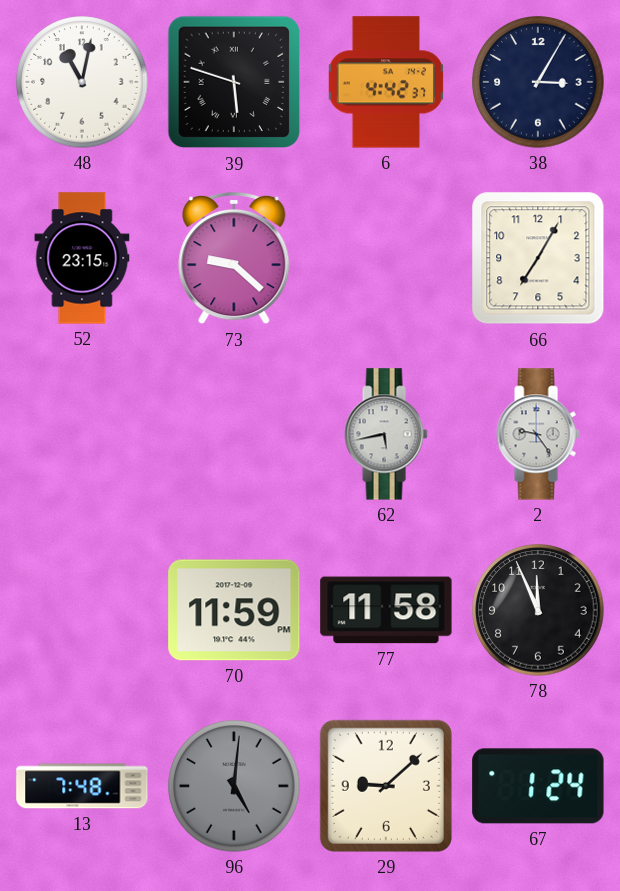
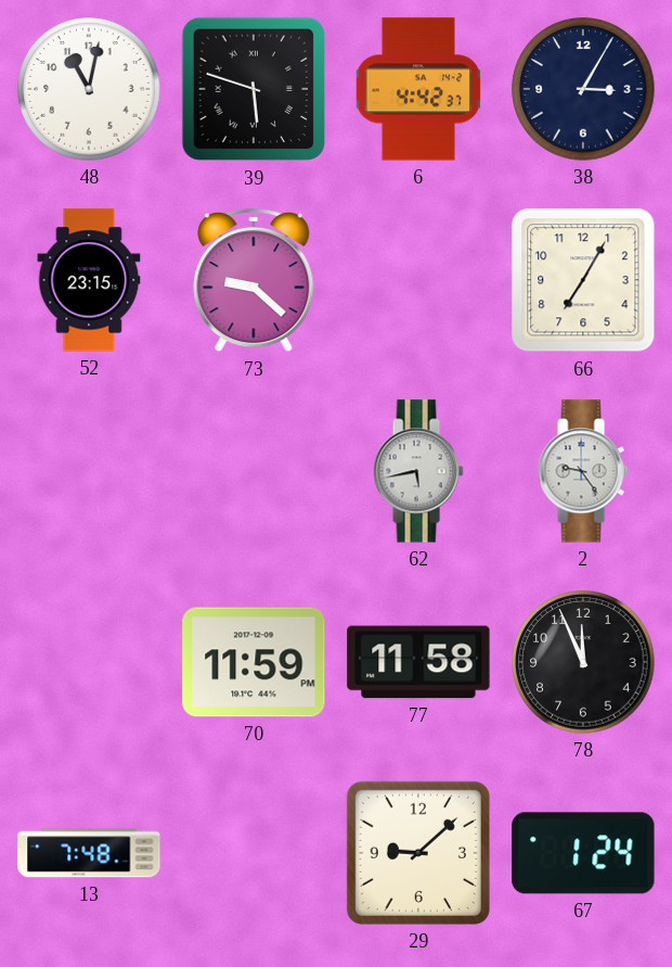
96: 5:01 -> none (234, 786)
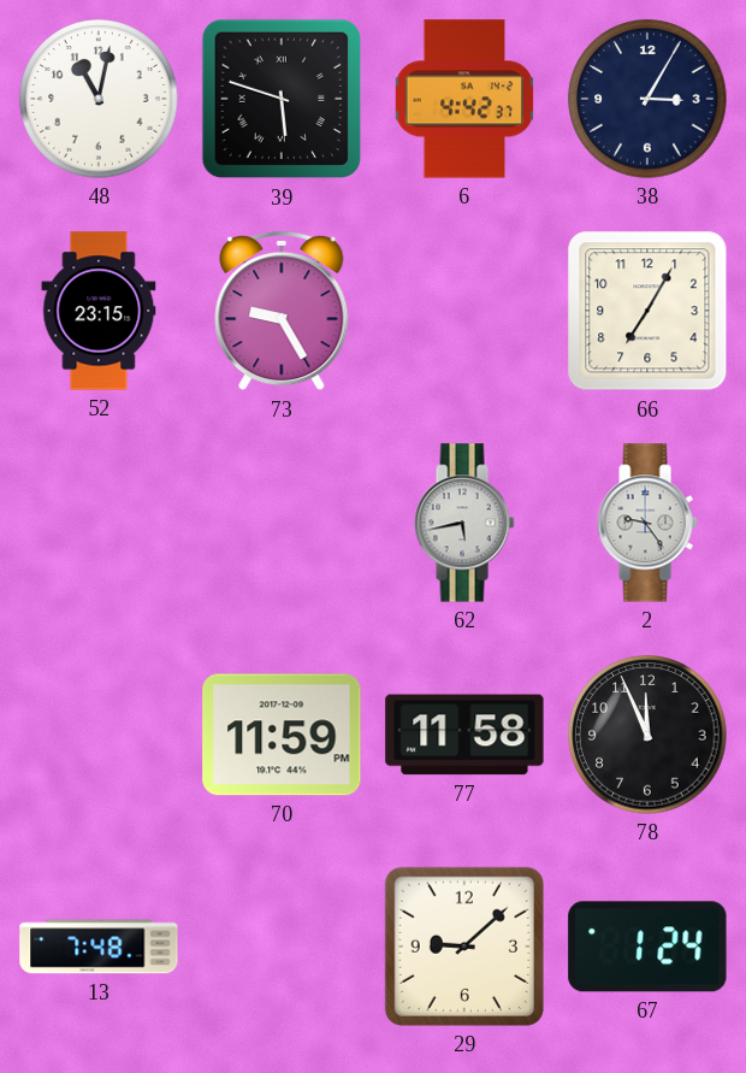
73: 9:22 -> 9:25 (282, 311)
